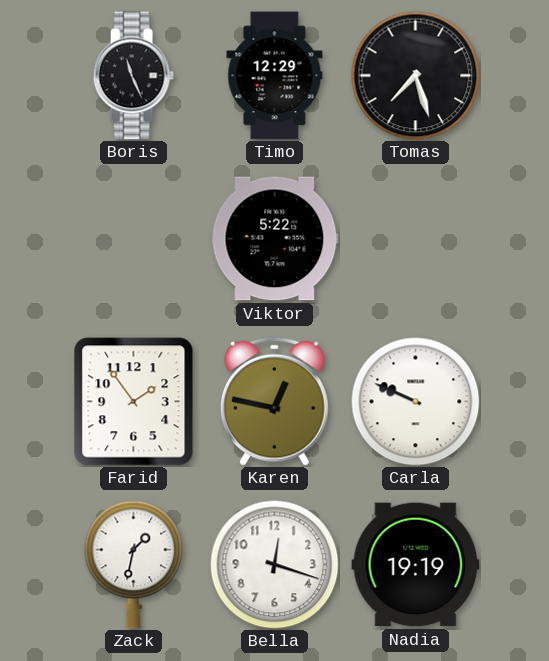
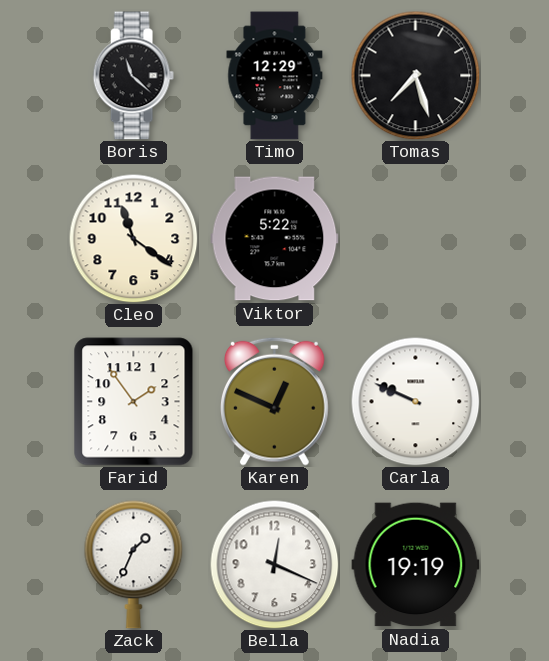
Boris: 11:26 -> 11:22 (133, 76)
Cleo: none -> 11:21 (133, 238)
Karen: 12:47 -> 12:49 (274, 401)
Zack: 1:32 -> 1:34 (134, 564)
Bella: 12:18 -> 12:19 (274, 564)
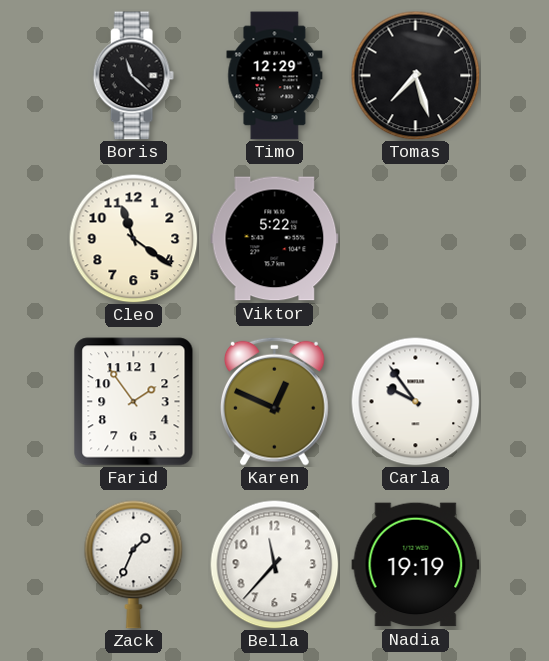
Carla: 9:49 -> 9:54 (415, 401)
Bella: 12:19 -> 11:37 (274, 564)
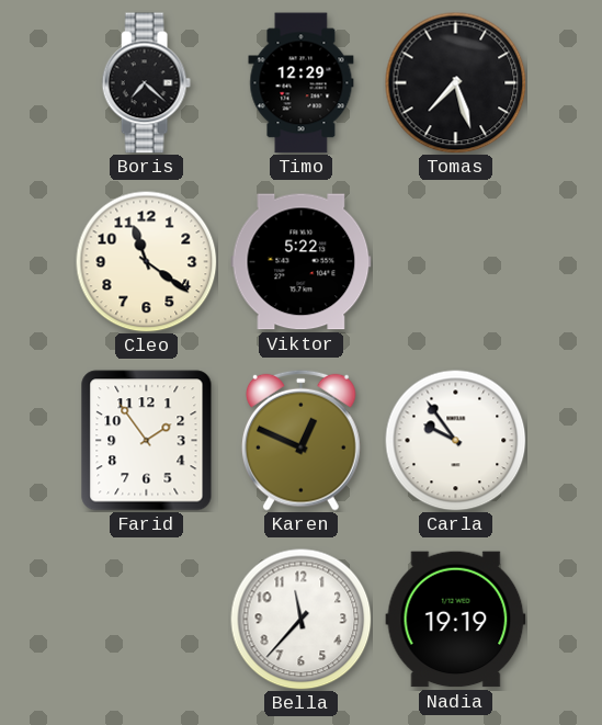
Boris: 11:22 -> 7:22 (146, 83)
Zack: 1:34 -> none (134, 564)
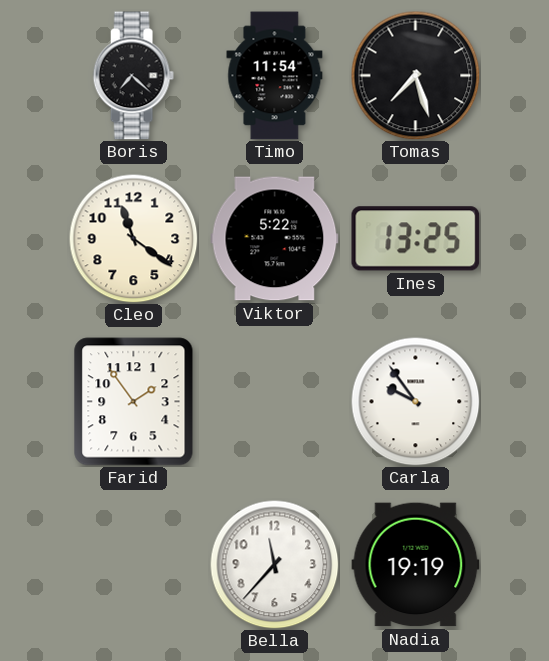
Timo: 12:29 -> 11:54 (275, 76)
Ines: none -> 13:25 (416, 239)
Karen: 12:49 -> none (300, 440)
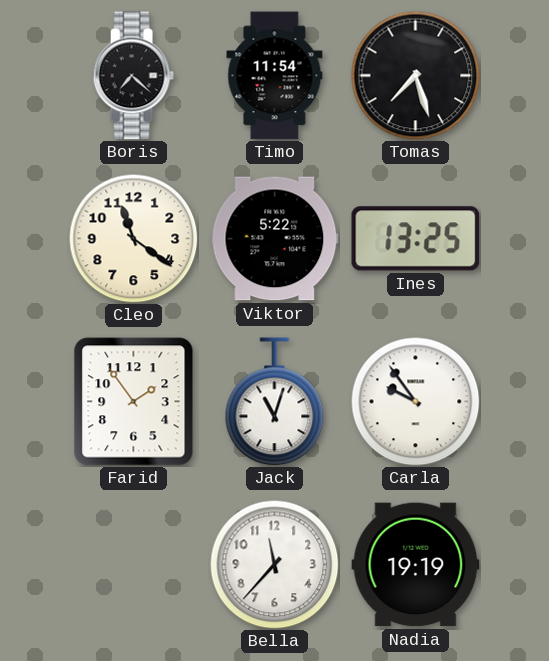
Jack: none -> 11:03 (275, 402)
